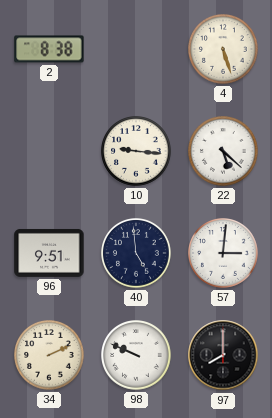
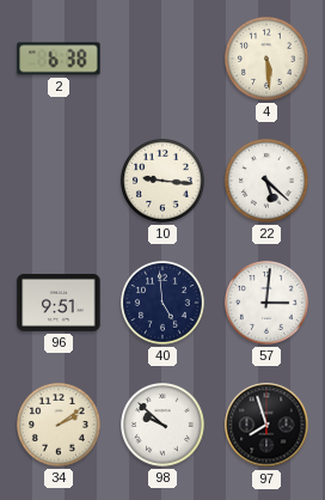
2: 8:38 -> 6:38 (59, 59)
4: 5:27 -> 5:29 (268, 60)
34: 2:11 -> 2:09 (60, 426)
98: 9:49 -> 9:52 (164, 426)
97: 8:00 -> 7:57 (266, 425)
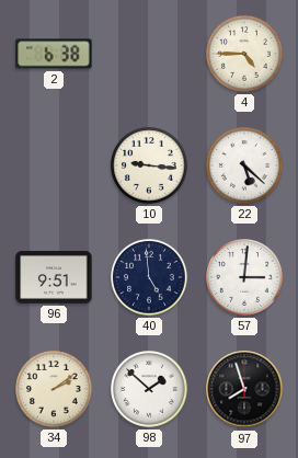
4: 5:29 -> 4:45 (245, 55)
98: 9:52 -> 1:52 (150, 390)
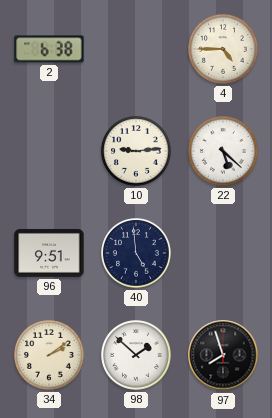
10: 9:16 -> 9:14 (137, 152)
57: 3:01 -> none (245, 278)
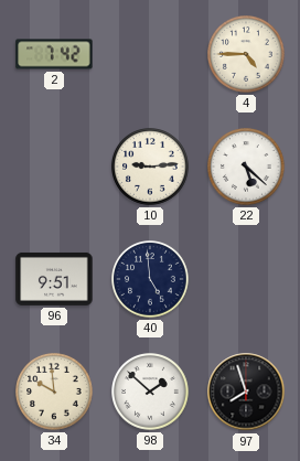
2: 6:38 -> 7:42 (54, 54)
34: 2:09 -> 9:59 (55, 393)
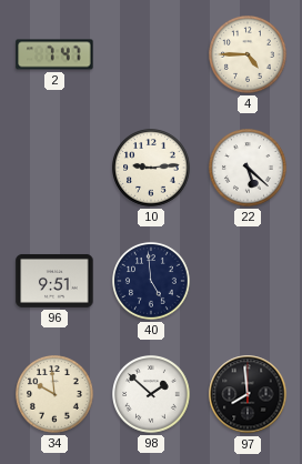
2: 7:42 -> 7:47 (54, 54)
97: 7:57 -> 7:59 (248, 394)
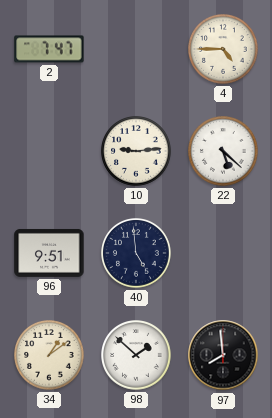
34: 9:59 -> 1:09 (50, 356)
